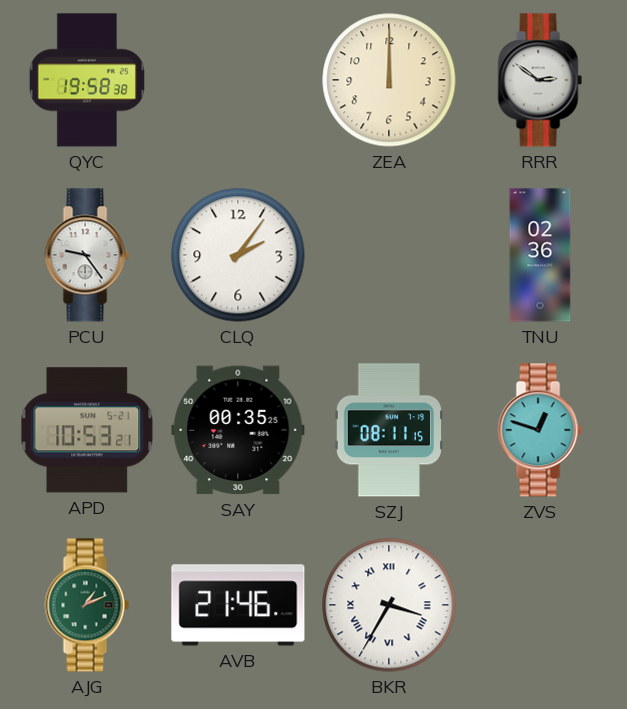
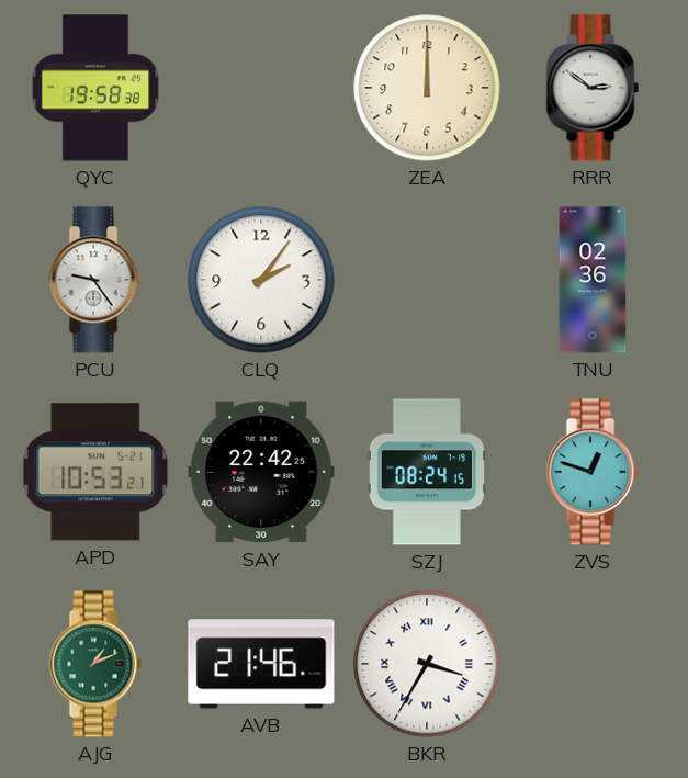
SAY: 00:35 -> 22:42 (261, 472)
SZJ: 08:11 -> 08:24 (426, 472)
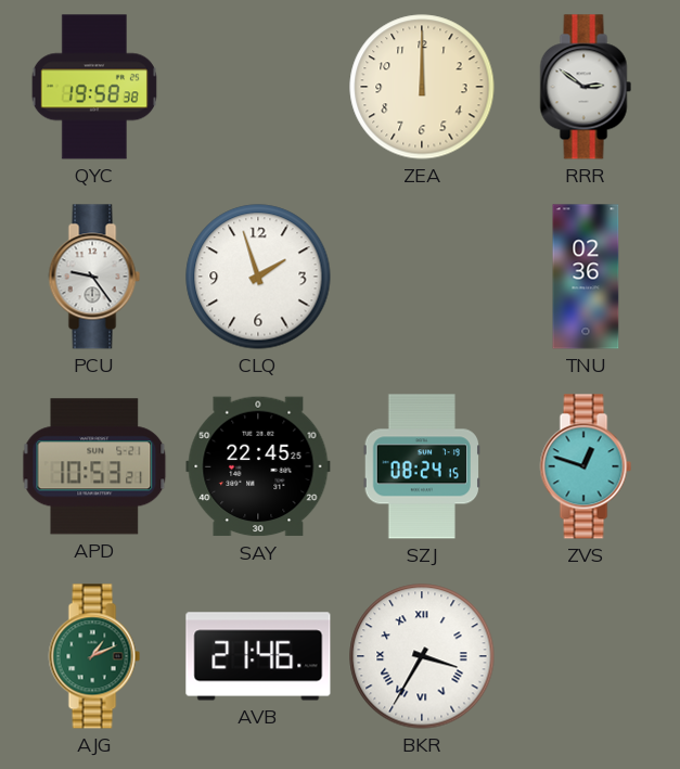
CLQ: 2:06 -> 1:57 (258, 277)
SAY: 22:42 -> 22:45 (258, 466)
